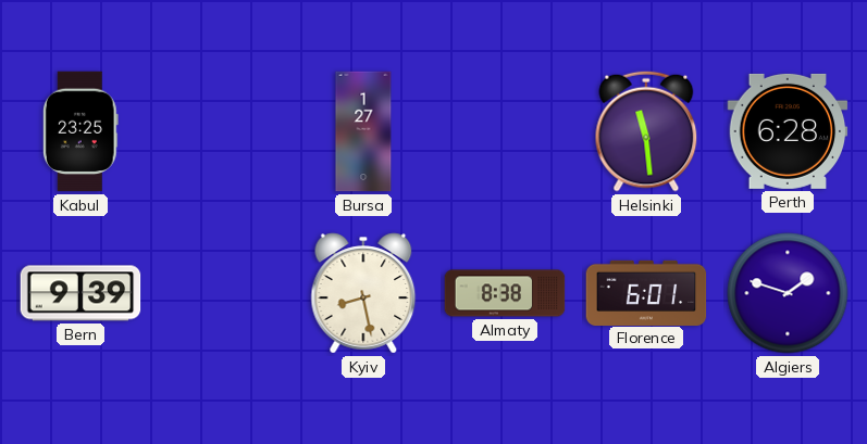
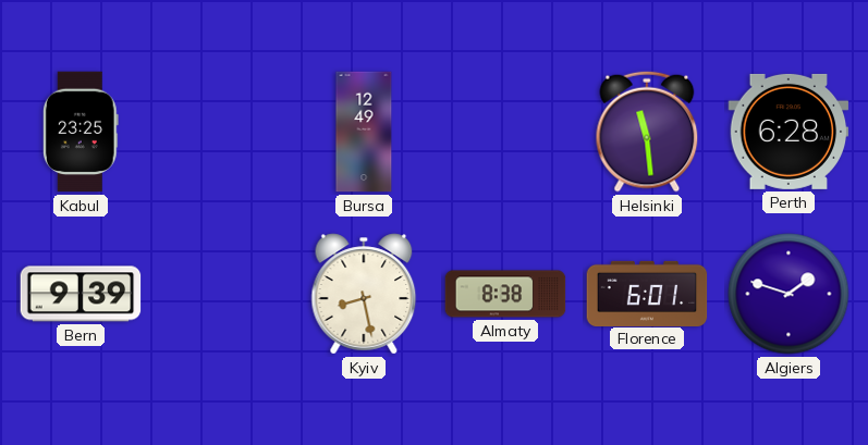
Bursa: 1:27 -> 12:49 (364, 132)
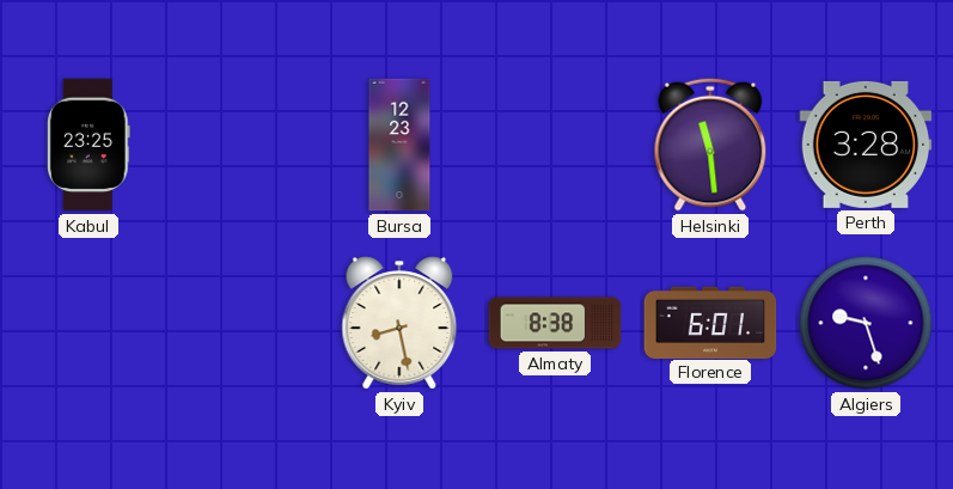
Bursa: 12:49 -> 12:23 (399, 145)
Perth: 6:28 -> 3:28 (866, 145)
Bern: 9:39 -> none (81, 294)
Algiers: 1:48 -> 9:27 (866, 323)
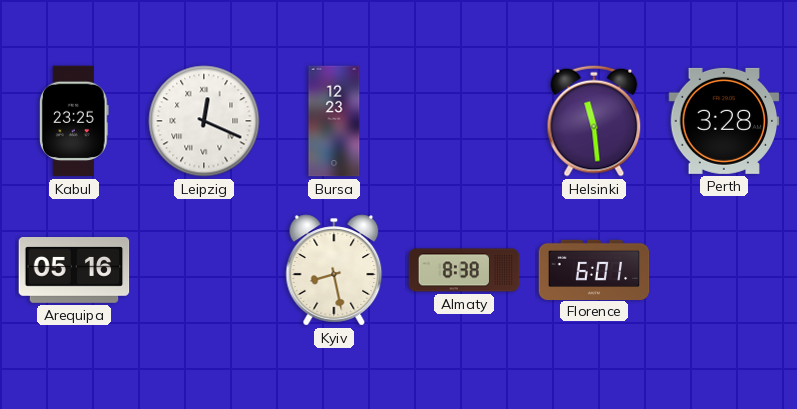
Leipzig: none -> 12:19 (204, 121)
Arequipa: none -> 05:16 (74, 271)
Algiers: 9:27 -> none (866, 323)
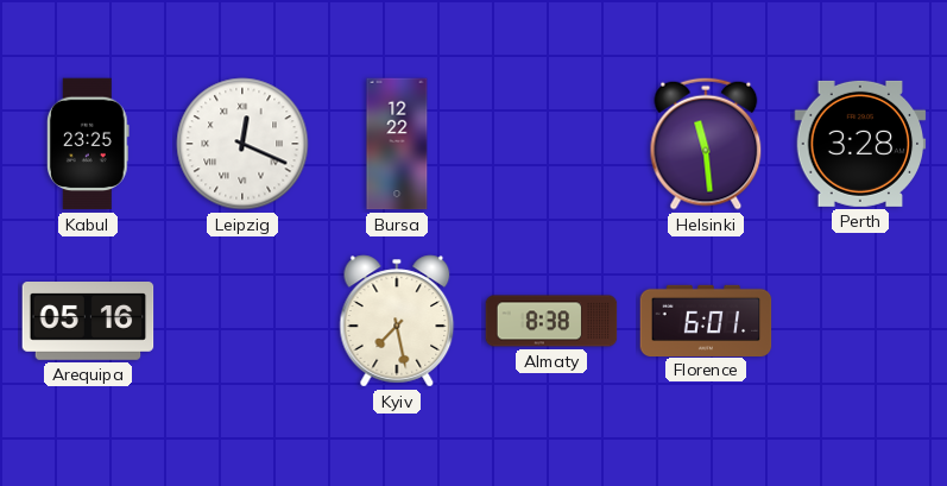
Bursa: 12:23 -> 12:22 (397, 144)
Kyiv: 8:28 -> 7:28 (397, 321)
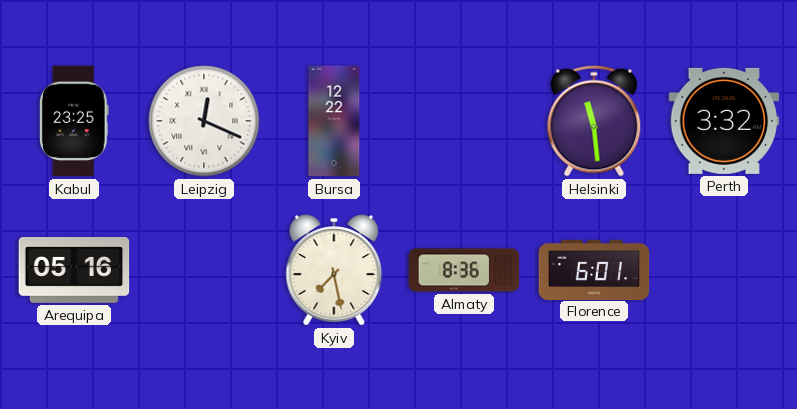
Perth: 3:28 -> 3:32 (724, 121)
Almaty: 8:38 -> 8:36 (464, 270)
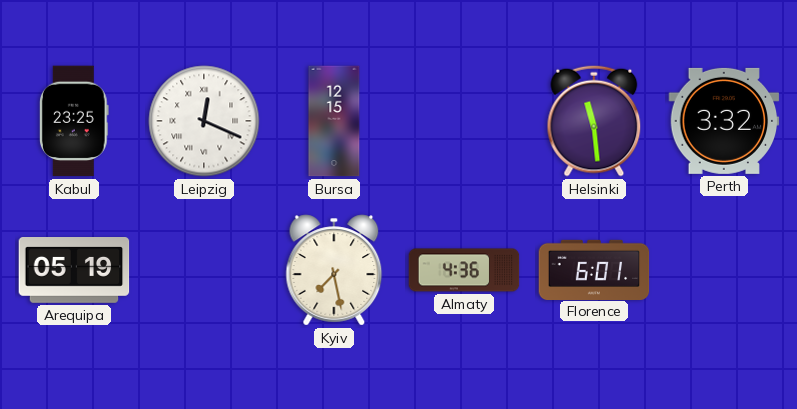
Bursa: 12:22 -> 12:15 (334, 121)
Arequipa: 05:16 -> 05:19 (74, 271)
Almaty: 8:36 -> 4:36 (464, 270)
